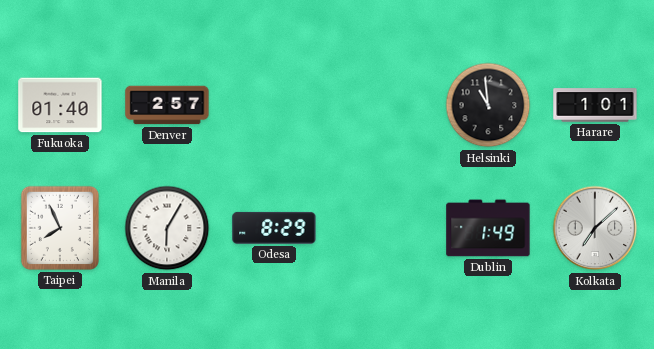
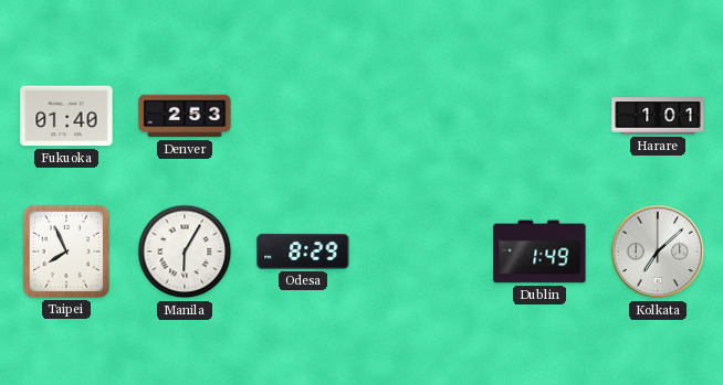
Denver: 2:57 -> 2:53 (185, 116)
Helsinki: 10:59 -> none (488, 105)
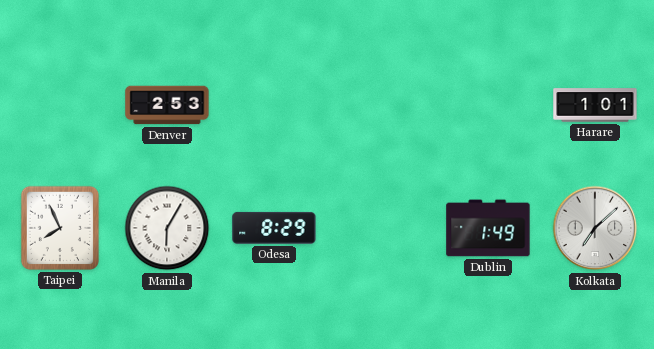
Fukuoka: 01:40 -> none (66, 116)
